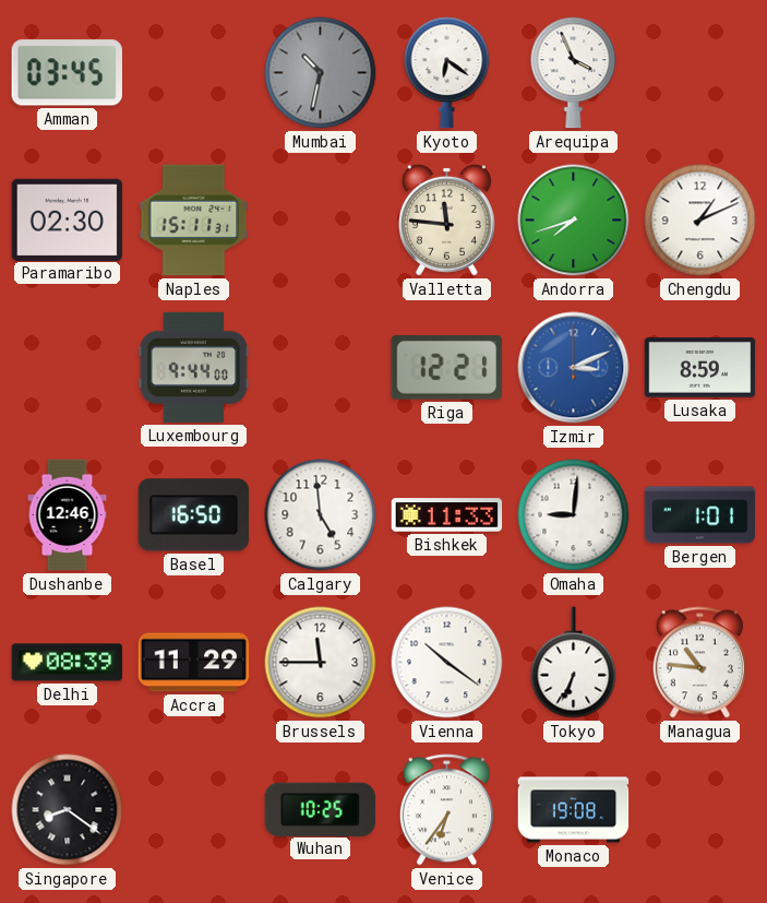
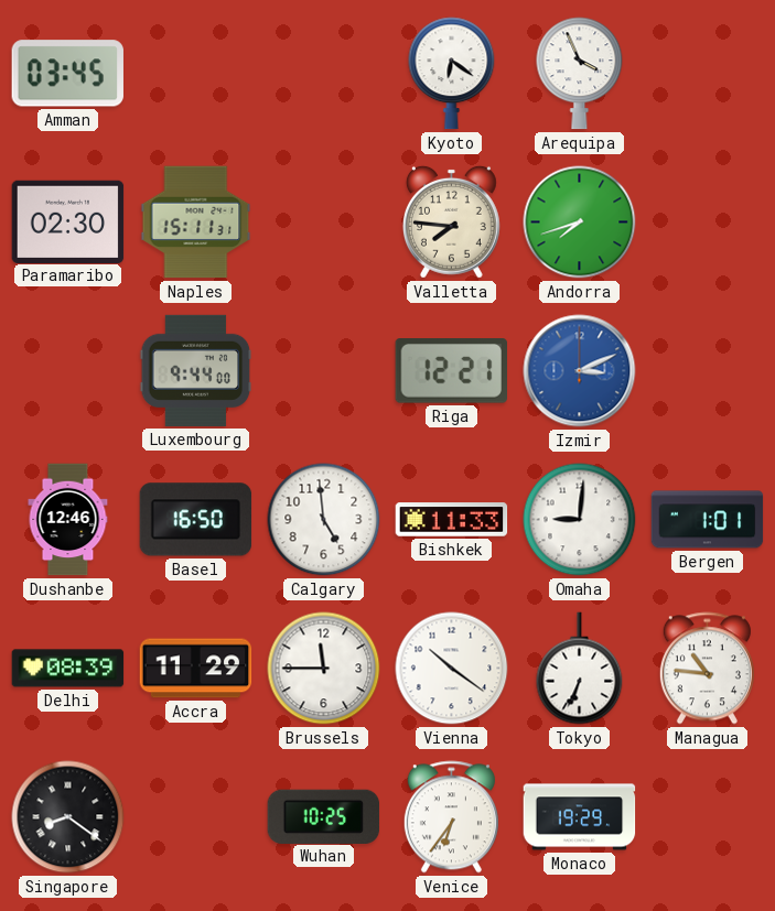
Mumbai: 10:32 -> none (321, 73)
Valletta: 11:46 -> 7:46 (451, 221)
Chengdu: 1:11 -> none (700, 221)
Lusaka: 8:59 -> none (700, 368)
Monaco: 19:08 -> 19:29 (580, 817)
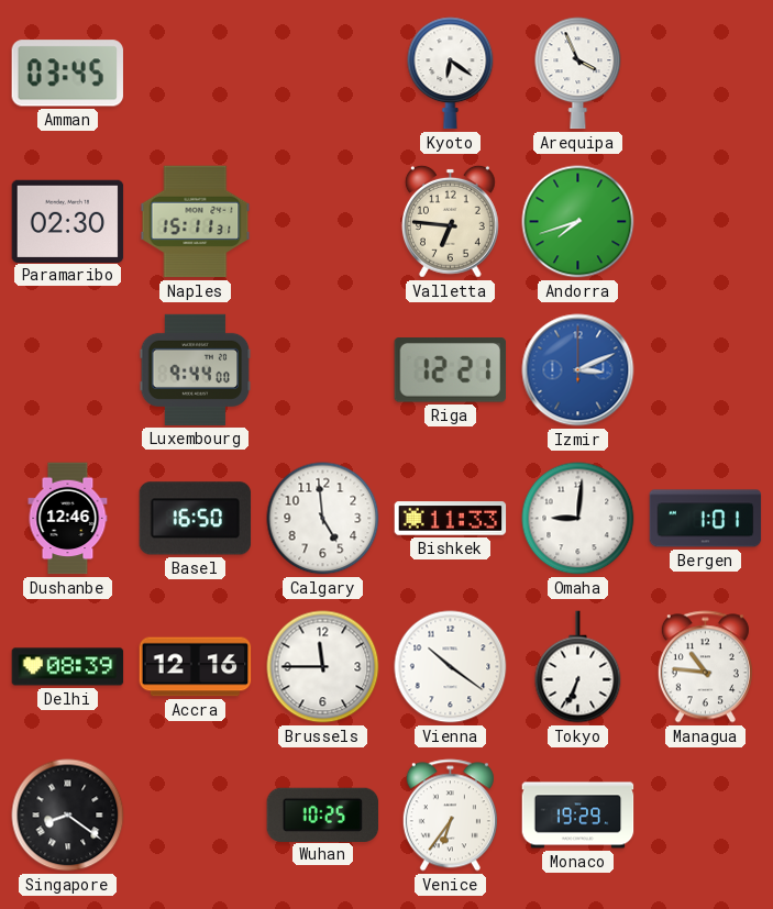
Valletta: 7:46 -> 6:46 (450, 221)
Accra: 11:29 -> 12:16 (196, 667)
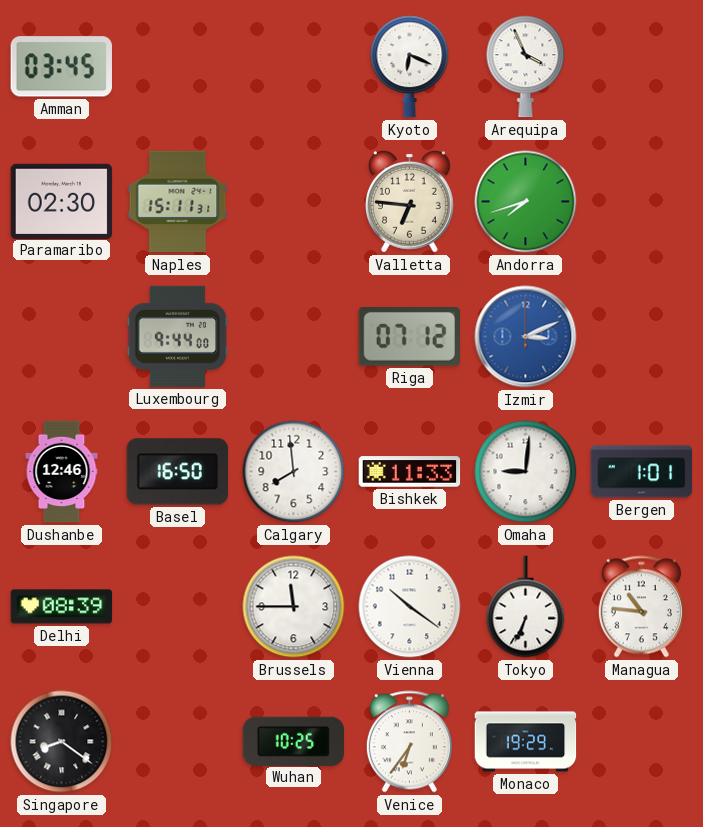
Kyoto: 6:21 -> 6:19 (410, 67)
Riga: 12:21 -> 07:12 (409, 337)
Calgary: 4:59 -> 7:59 (294, 472)
Accra: 12:16 -> none (196, 667)
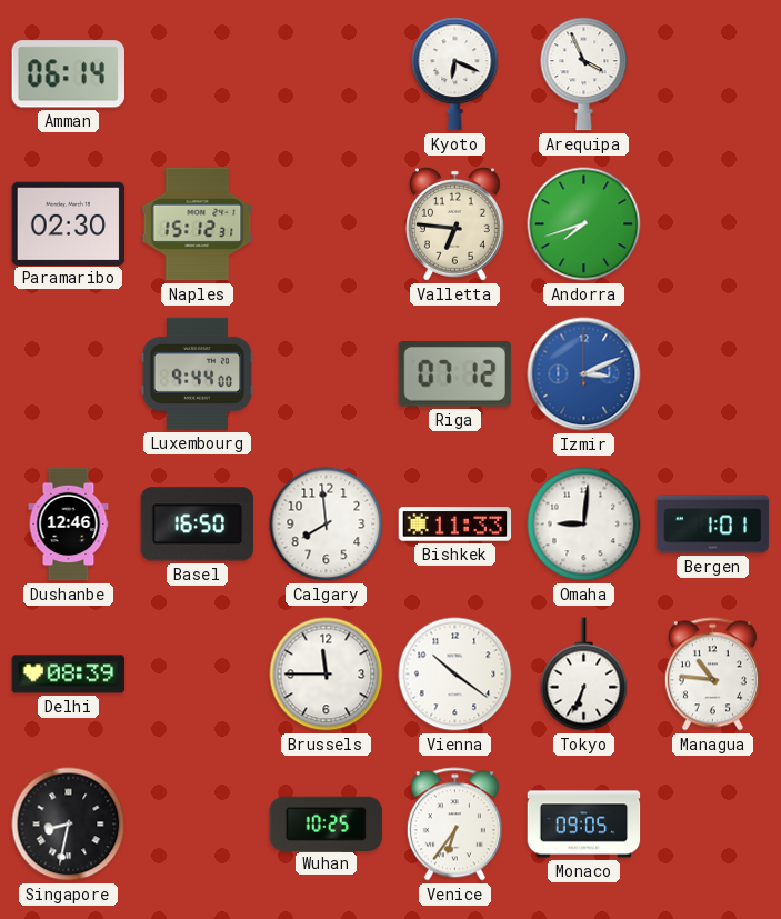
Amman: 03:45 -> 06:14 (68, 74)
Naples: 15:11 -> 15:12 (198, 224)
Singapore: 8:21 -> 8:32 (69, 825)
Monaco: 19:29 -> 09:05 (584, 825)
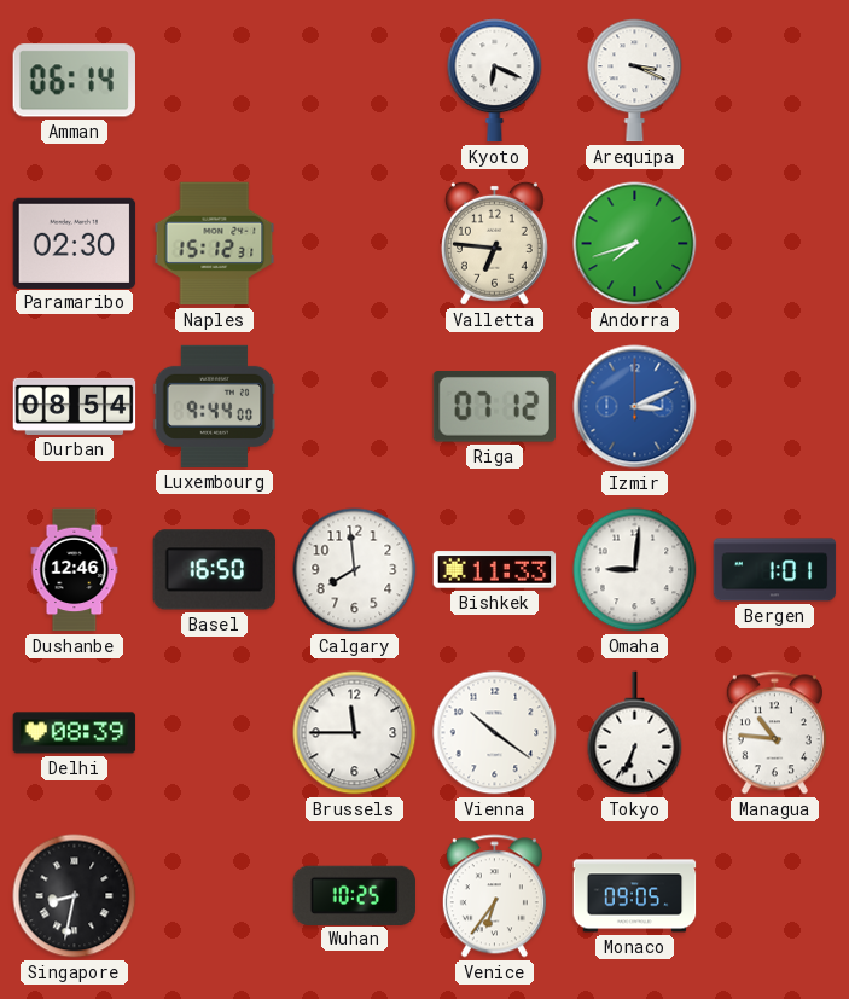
Arequipa: 3:56 -> 3:19 (635, 81)
Durban: none -> 08:54 (75, 406)
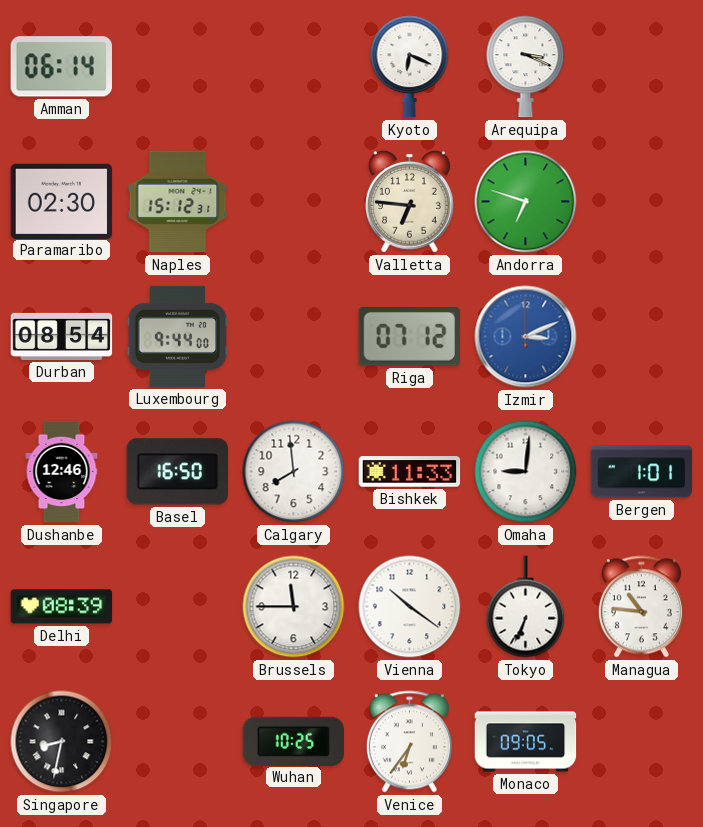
Andorra: 7:42 -> 6:48 (526, 202)
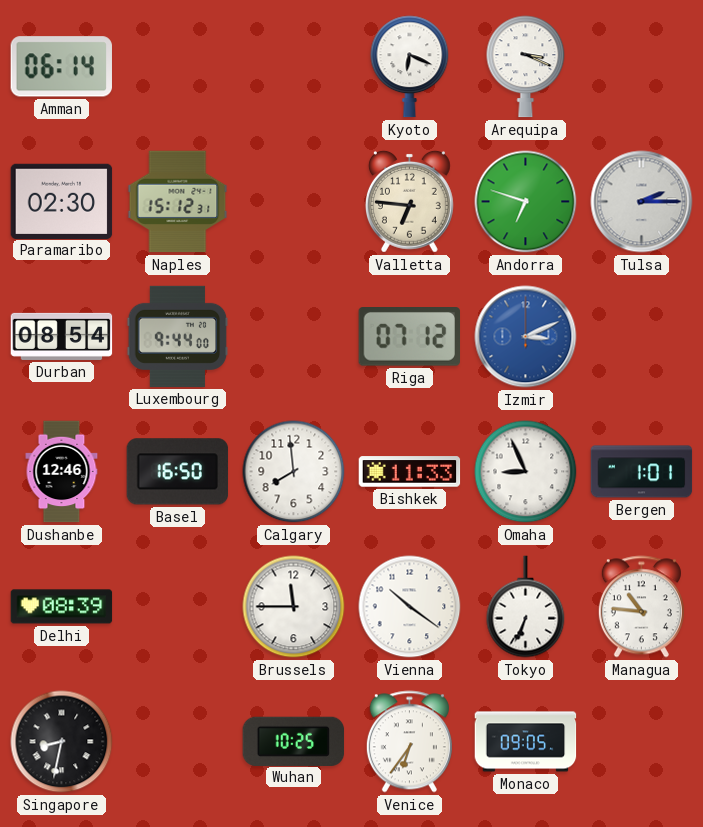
Tulsa: none -> 2:15 (642, 202)
Omaha: 9:01 -> 8:56 (526, 472)
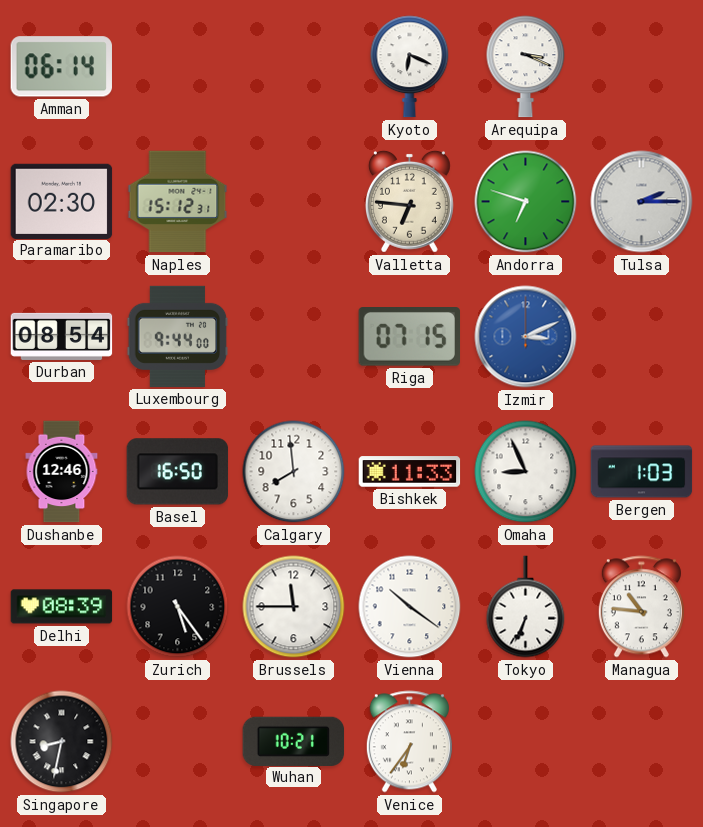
Riga: 07:12 -> 07:15 (409, 337)
Bergen: 1:01 -> 1:03 (642, 472)
Zurich: none -> 5:24 (178, 607)
Wuhan: 10:25 -> 10:21 (294, 741)
Monaco: 09:05 -> none (526, 742)
